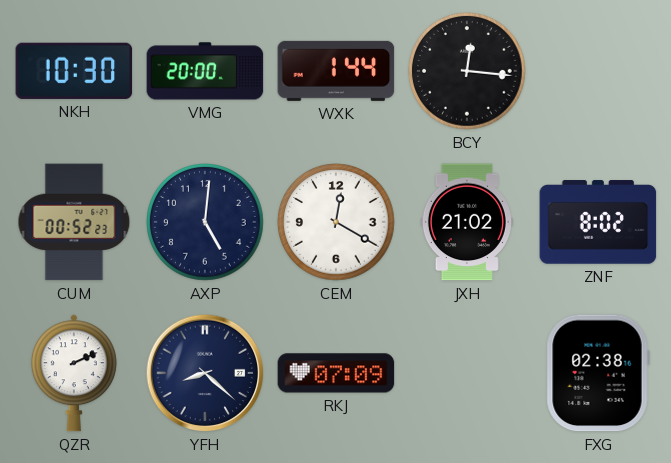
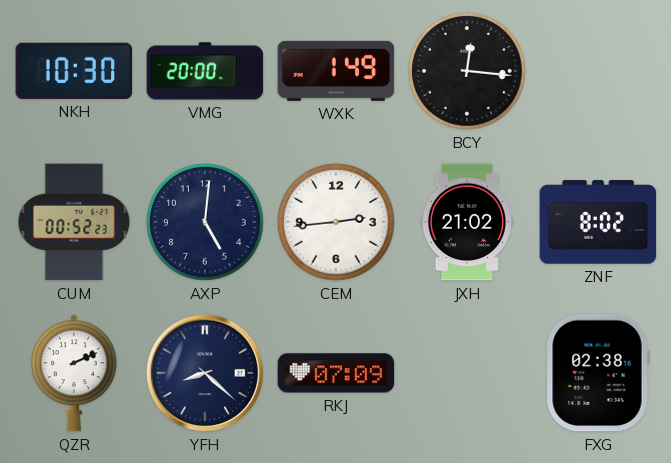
WXK: 1:44 -> 1:49 (336, 71)
CEM: 12:20 -> 2:44 (336, 222)
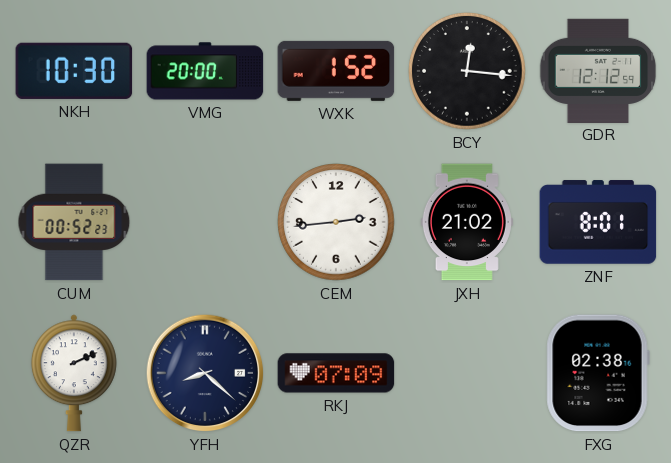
WXK: 1:49 -> 1:52 (336, 71)
GDR: none -> 12:12 (598, 70)
AXP: 5:01 -> none (205, 222)
ZNF: 8:02 -> 8:01 (598, 222)
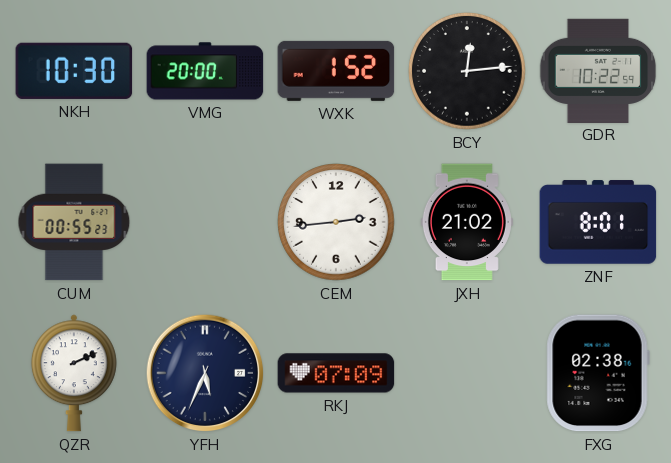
BCY: 12:16 -> 12:14 (467, 71)
GDR: 12:12 -> 10:22 (598, 70)
CUM: 00:52 -> 00:55 (74, 222)
YFH: 8:22 -> 5:34 (205, 373)
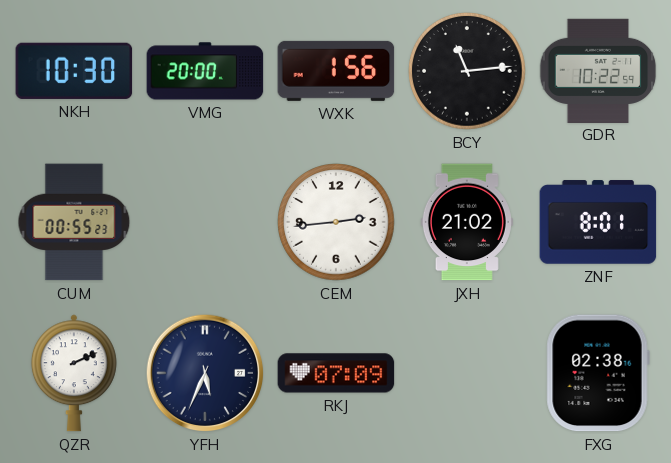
WXK: 1:52 -> 1:56 (336, 71)
BCY: 12:14 -> 11:14 (467, 71)
